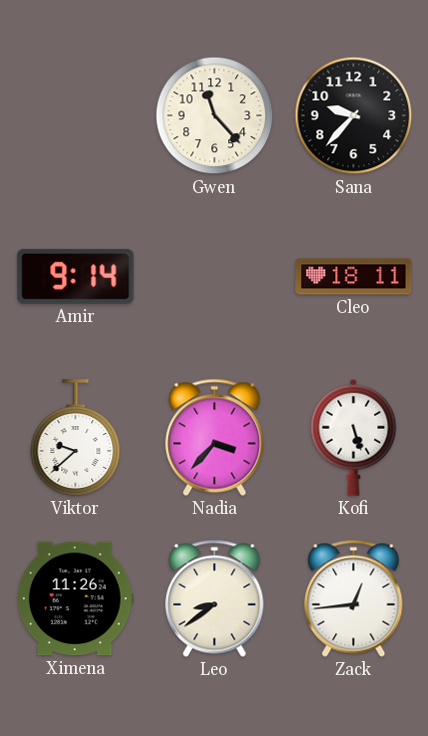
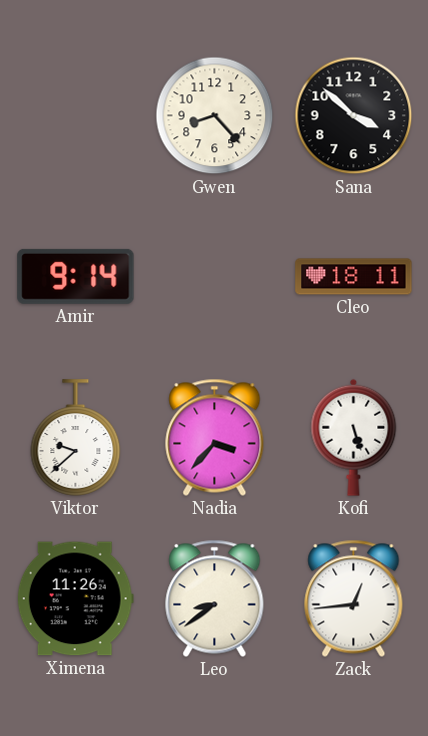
Gwen: 11:23 -> 8:23 (215, 116)
Sana: 9:37 -> 3:52 (354, 116)
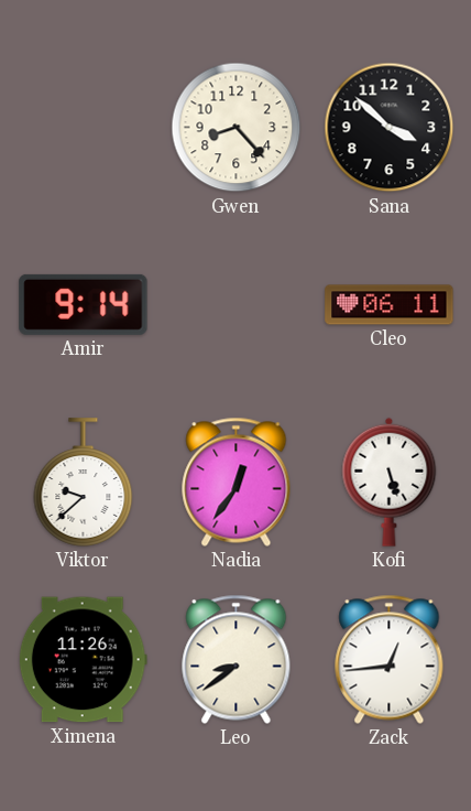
Cleo: 18:11 -> 06:11 (390, 305)
Nadia: 3:37 -> 12:36 (237, 482)
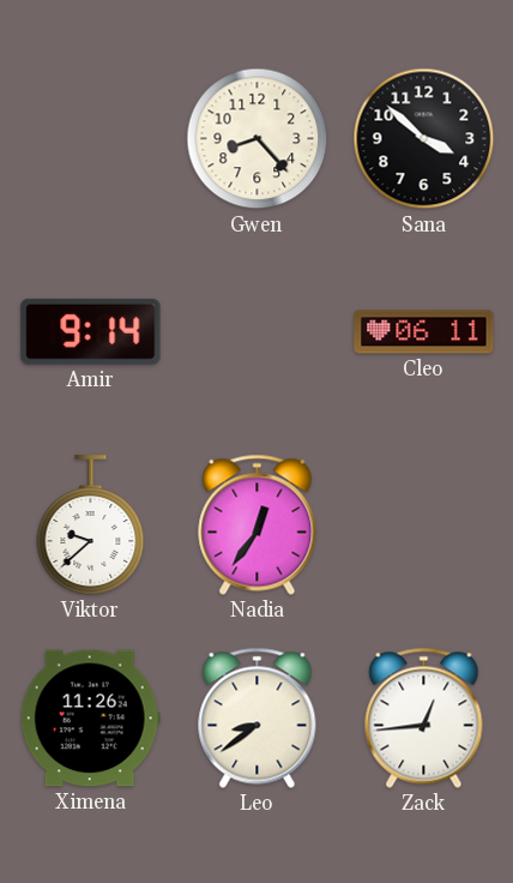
Kofi: 5:27 -> none (390, 482)
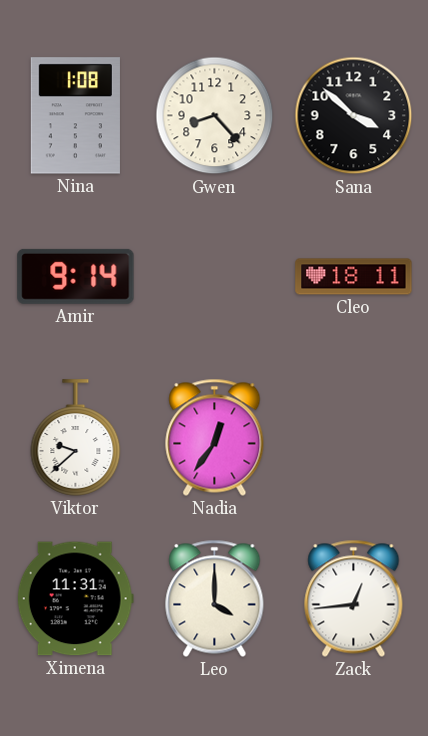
Nina: none -> 1:08 (75, 116)
Cleo: 06:11 -> 18:11 (354, 277)
Ximena: 11:26 -> 11:31 (75, 599)
Leo: 8:39 -> 4:00 (215, 598)
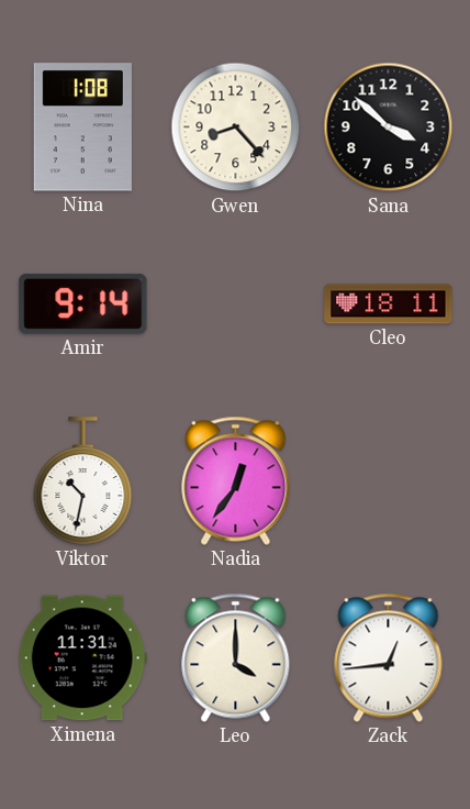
Viktor: 9:38 -> 10:32 (83, 481)
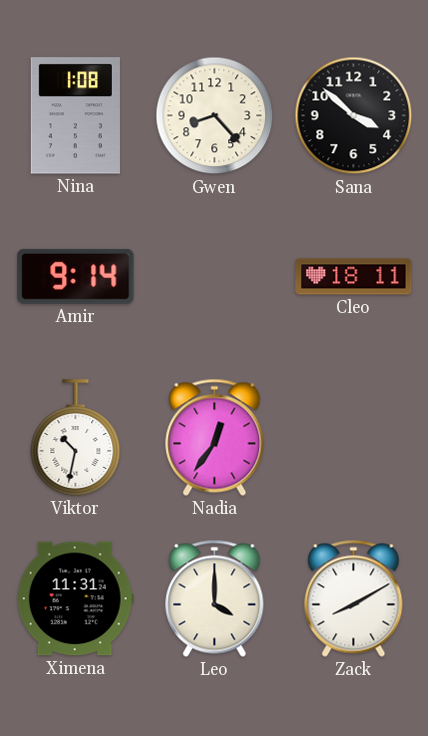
Zack: 12:44 -> 8:10 (354, 598)
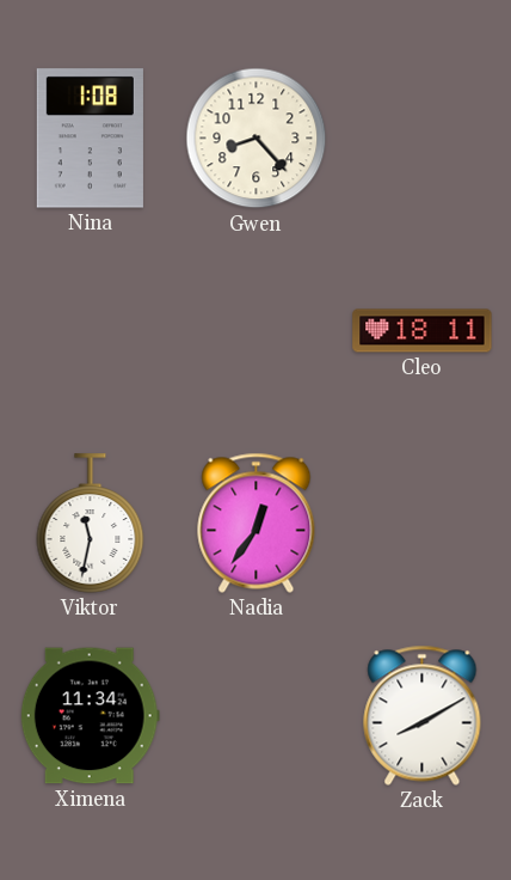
Sana: 3:52 -> none (354, 116)
Amir: 9:14 -> none (76, 276)
Viktor: 10:32 -> 11:32 (91, 524)
Ximena: 11:31 -> 11:34 (90, 716)
Leo: 4:00 -> none (215, 598)
